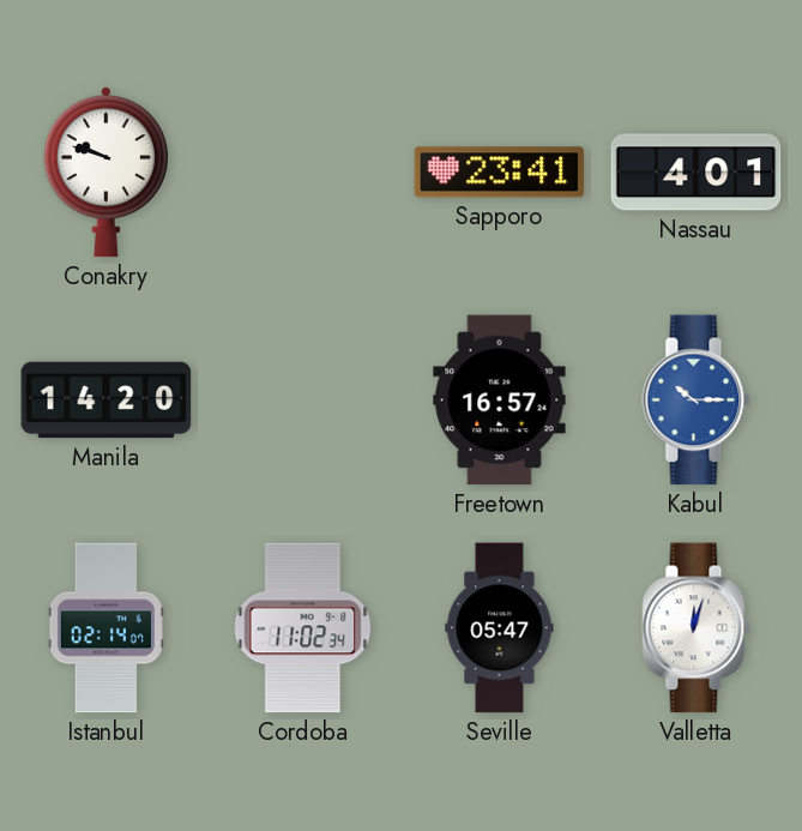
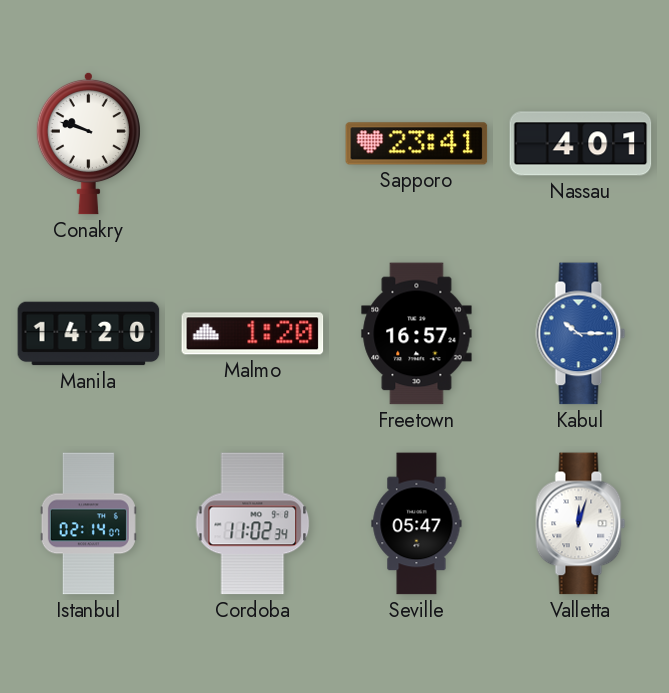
Malmo: none -> 1:20 (253, 334)
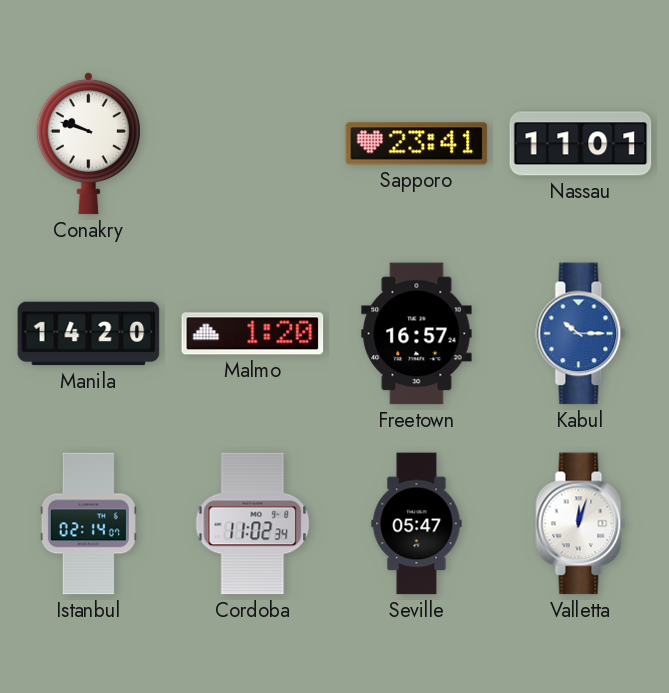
Nassau: 4:01 -> 11:01 (581, 144)
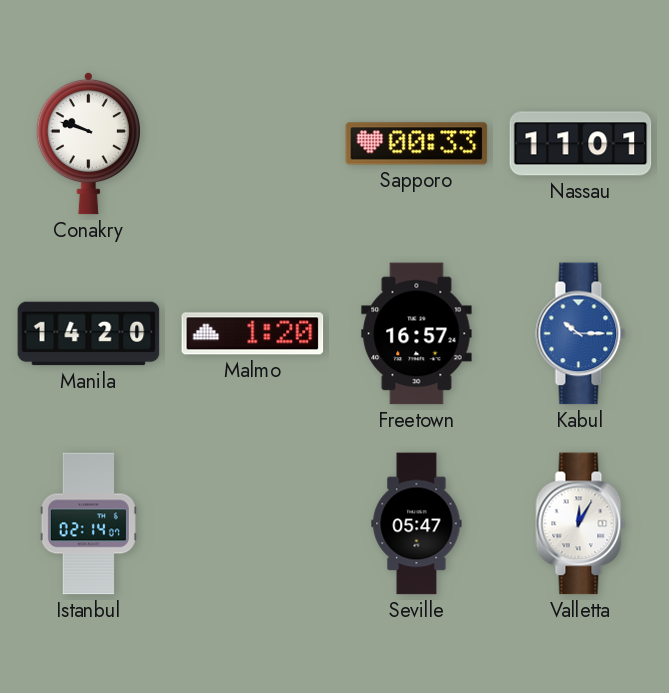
Sapporo: 23:41 -> 00:33 (417, 144)
Cordoba: 11:02 -> none (253, 524)
Valletta: 12:03 -> 12:05 (581, 524)
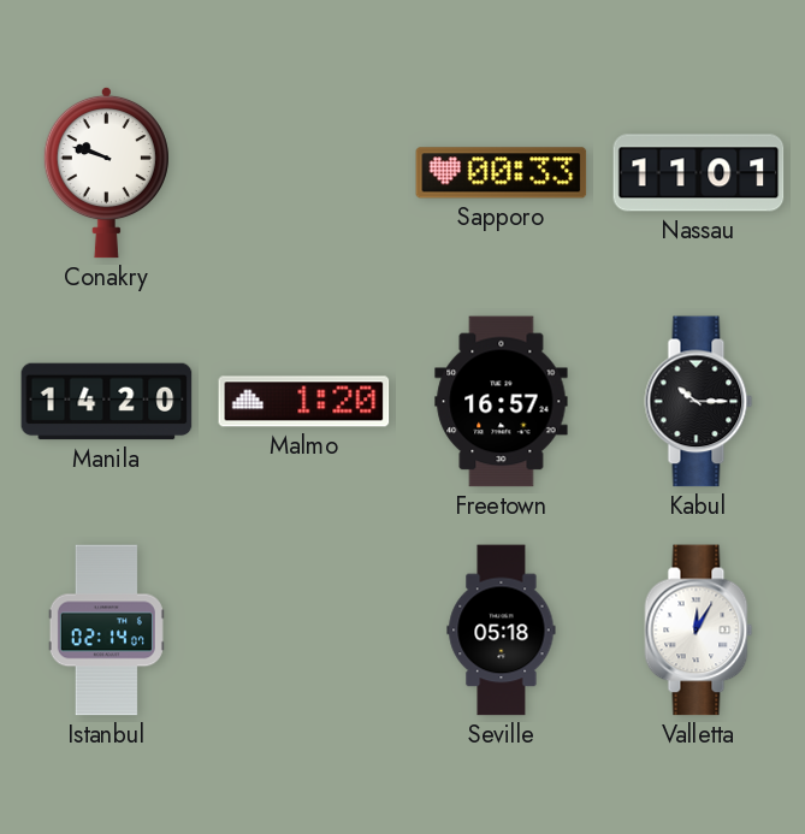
Kabul dial: blue -> black (699, 402)
Seville: 05:47 -> 05:18 (502, 631)
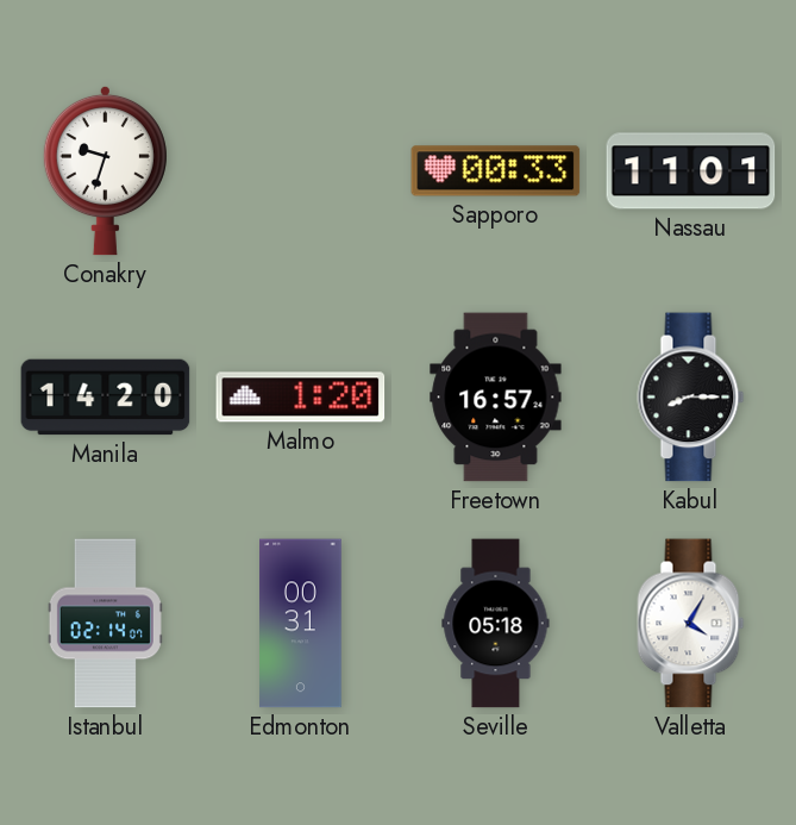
Conakry: 9:48 -> 9:33 (105, 170)
Kabul: 10:15 -> 8:15 (691, 398)
Edmonton: none -> 00:31 (301, 624)
Valletta: 12:05 -> 4:05 (691, 624)
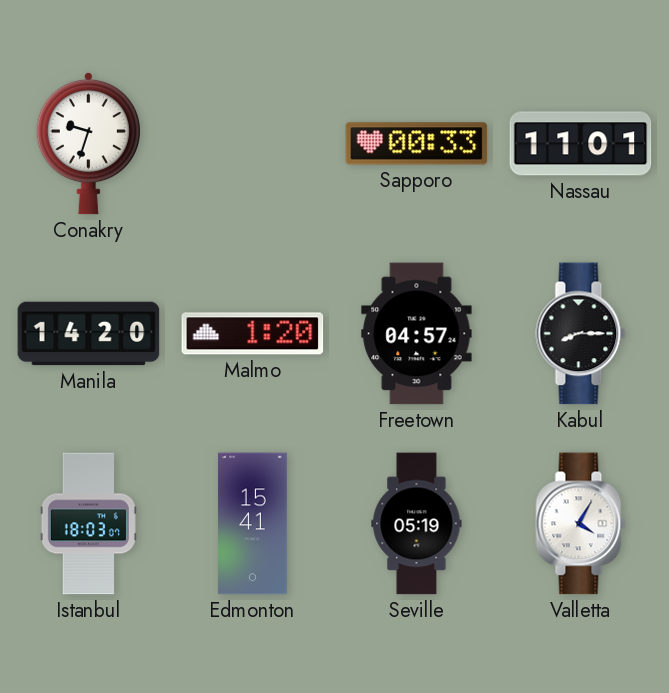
Freetown: 16:57 -> 04:57 (417, 334)
Istanbul: 02:14 -> 18:03 (88, 524)
Edmonton: 00:31 -> 15:41 (253, 524)
Seville: 05:18 -> 05:19 (417, 524)
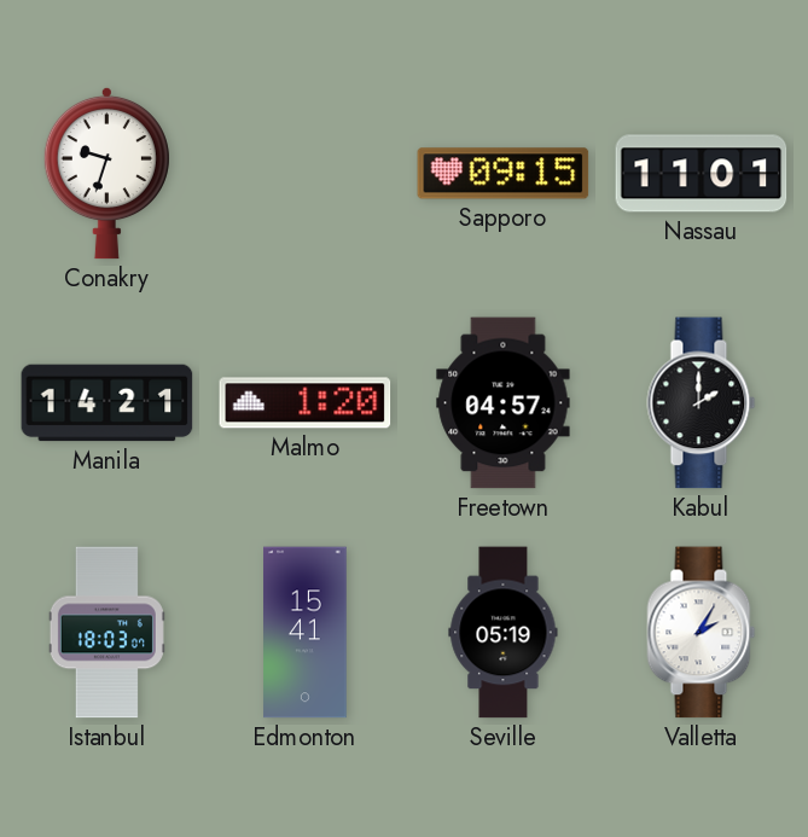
Sapporo: 00:33 -> 09:15 (504, 174)
Manila: 14:20 -> 14:21 (107, 403)
Kabul: 8:15 -> 2:00 (702, 403)
Valletta: 4:05 -> 2:05 (702, 633)
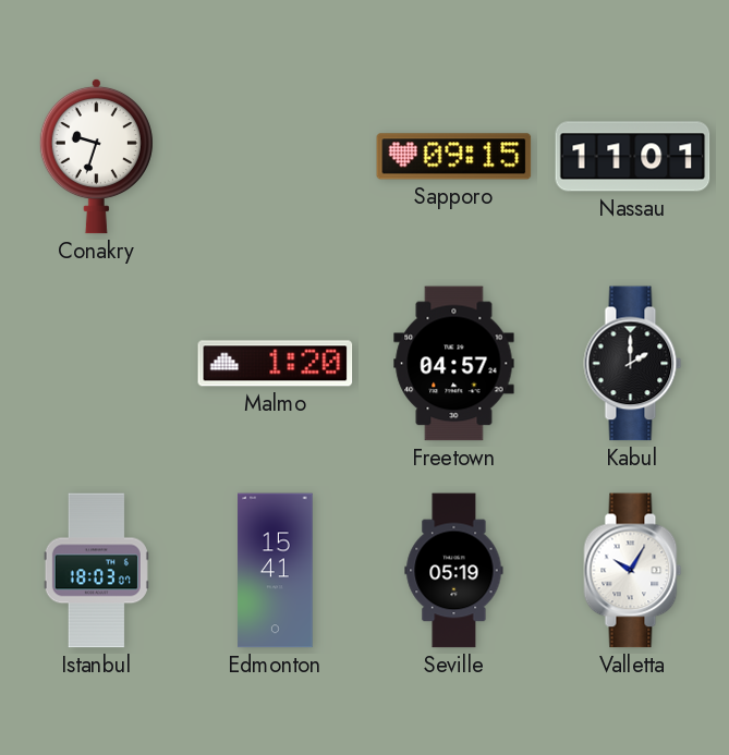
Manila: 14:21 -> none (107, 403)
Valletta: 2:05 -> 10:05 (633, 571)
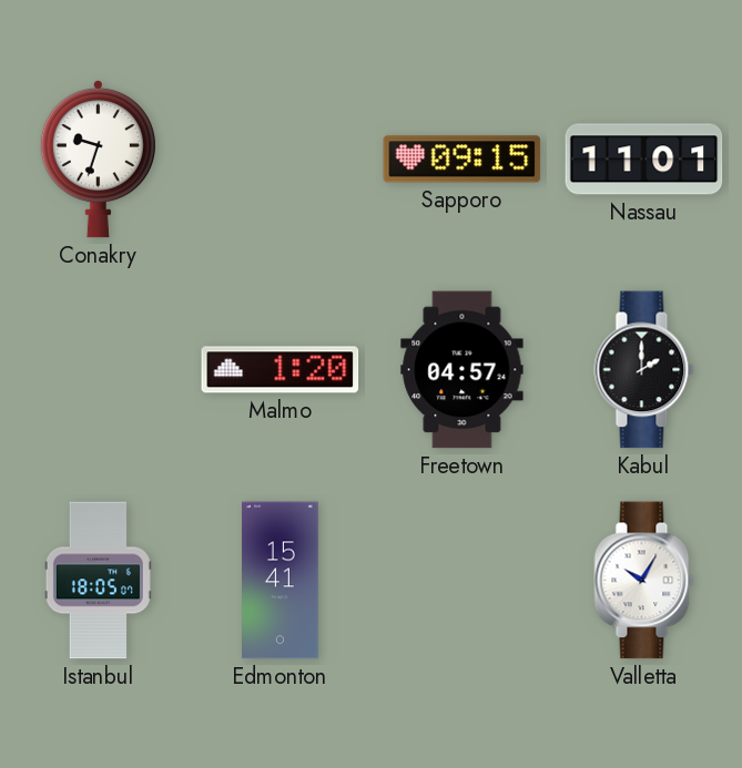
Istanbul: 18:03 -> 18:05 (98, 581)
Seville: 05:19 -> none (454, 571)
